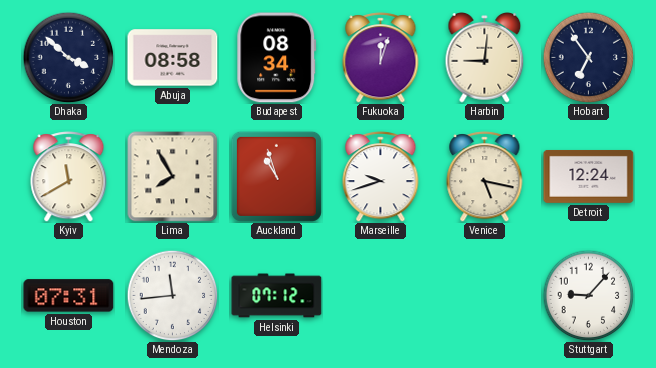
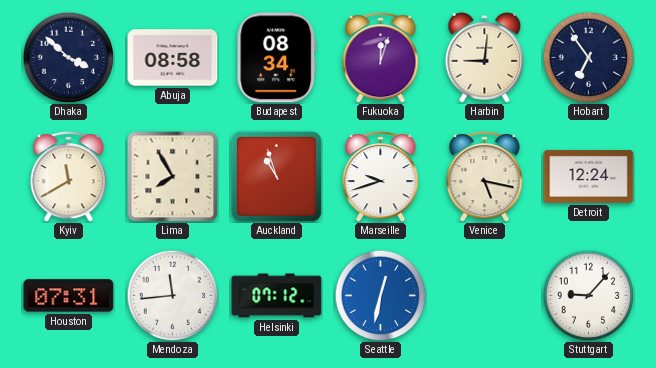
Seattle: none -> 12:32 (380, 295)
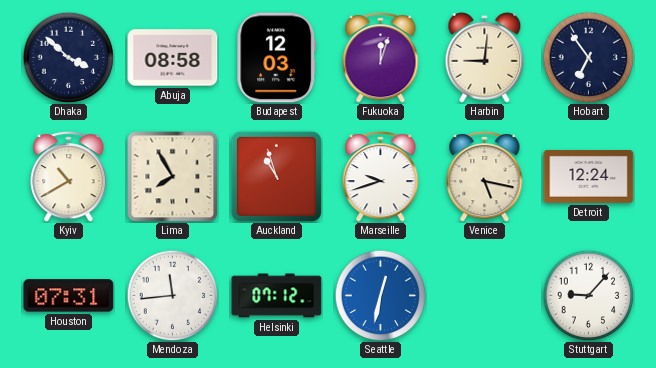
Budapest: 08:34 -> 12:03 (277, 58)
Kyiv: 11:40 -> 10:40 (69, 177)
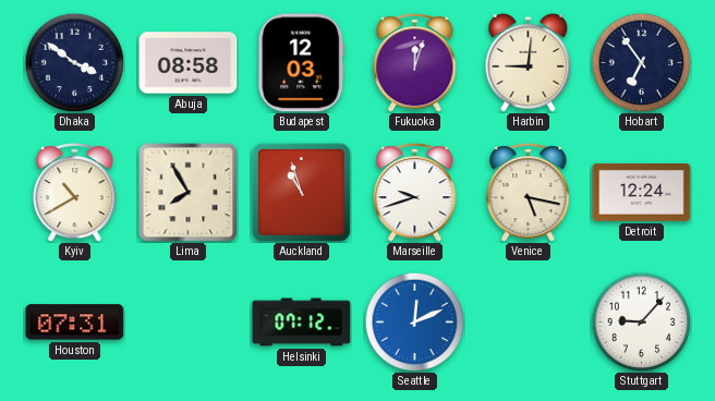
Dhaka: 3:52 -> 3:51 (74, 62)
Mendoza: 11:44 -> none (172, 295)
Seattle: 12:32 -> 12:11 (414, 321)
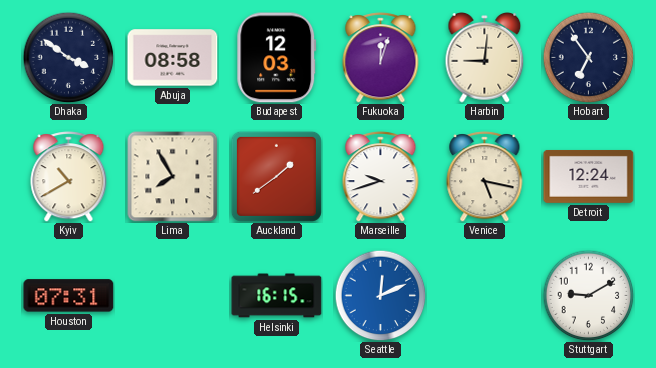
Auckland: 10:57 -> 1:39 (276, 176)
Helsinki: 07:12 -> 16:15 (277, 296)
Stuttgart: 9:07 -> 9:10 (588, 295)
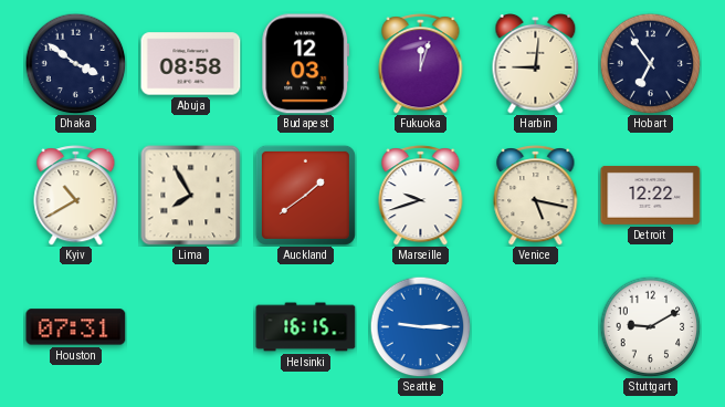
Detroit: 12:24 -> 12:22 (651, 195)
Seattle: 12:11 -> 9:15 (420, 326)
